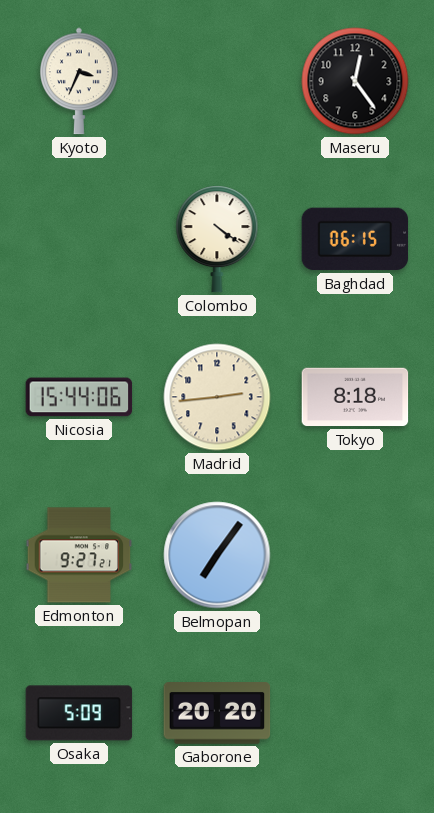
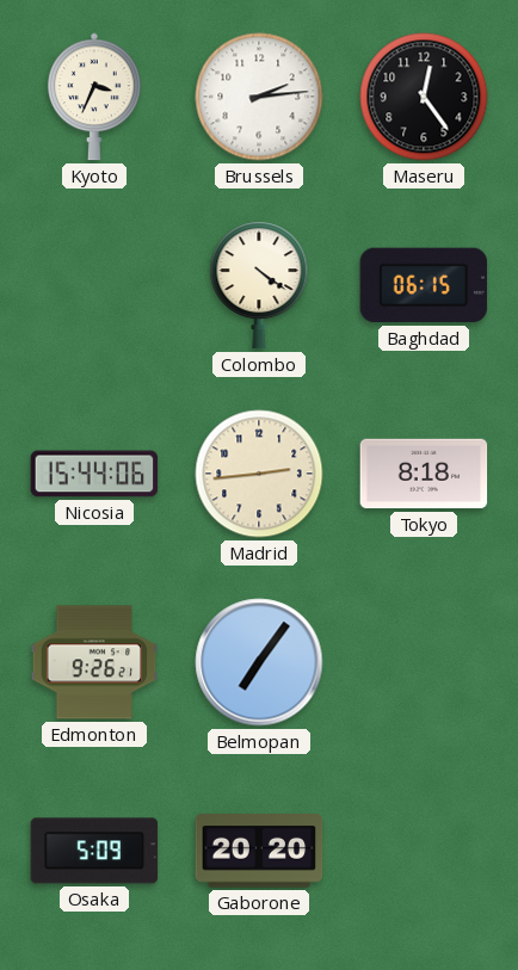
Brussels: none -> 2:14 (259, 97)
Edmonton: 9:27 -> 9:26 (94, 662)
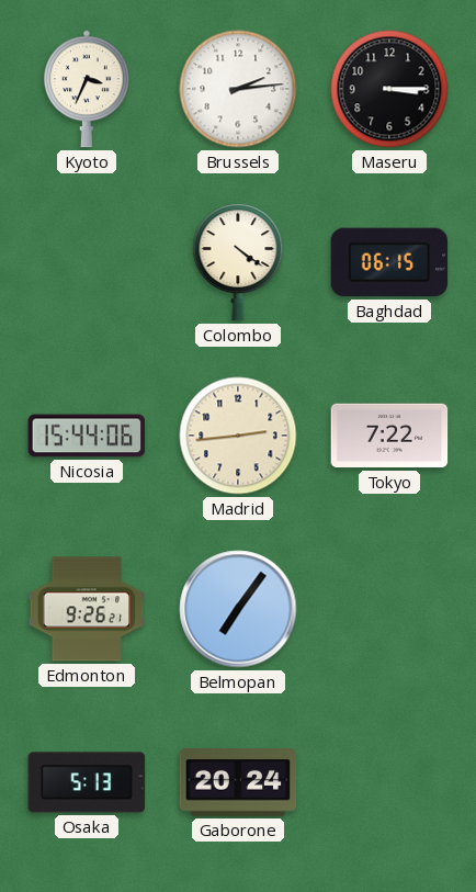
Maseru: 12:24 -> 3:15 (389, 89)
Tokyo: 8:18 -> 7:22 (389, 436)
Osaka: 5:09 -> 5:13 (87, 782)
Gaborone: 20:20 -> 20:24 (238, 783)
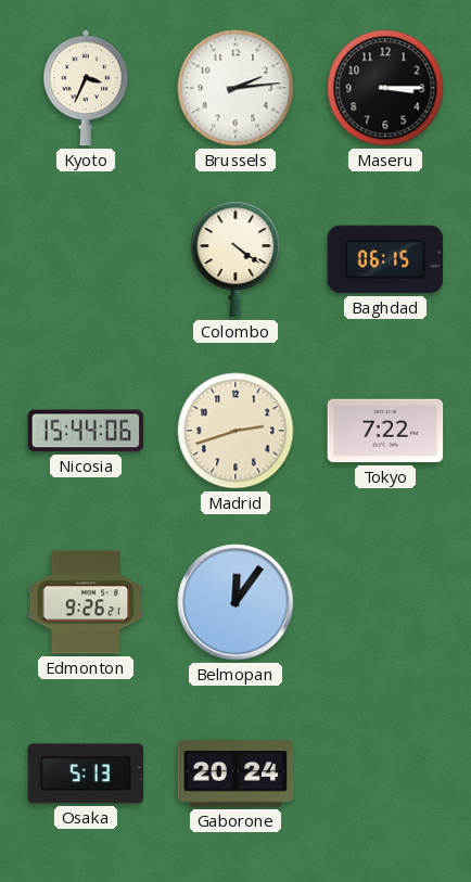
Madrid: 2:44 -> 2:42 (235, 431)
Belmopan: 7:06 -> 12:06 (235, 602)
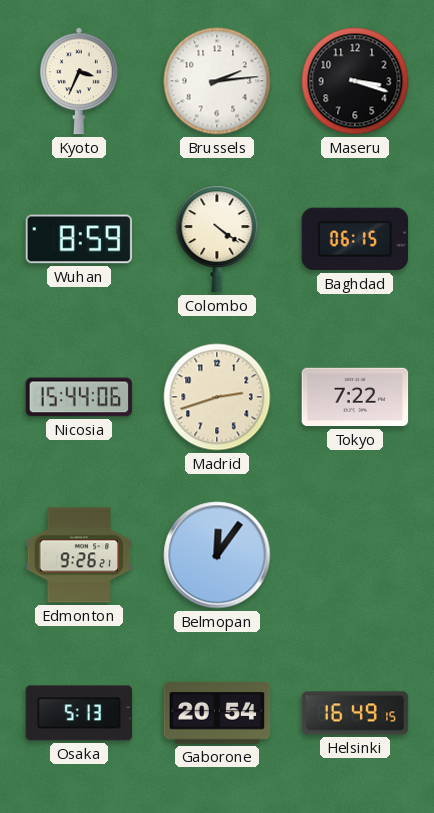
Maseru: 3:15 -> 3:18 (355, 81)
Wuhan: none -> 8:59 (79, 239)
Gaborone: 20:24 -> 20:54 (217, 714)
Helsinki: none -> 16:49 (355, 713)
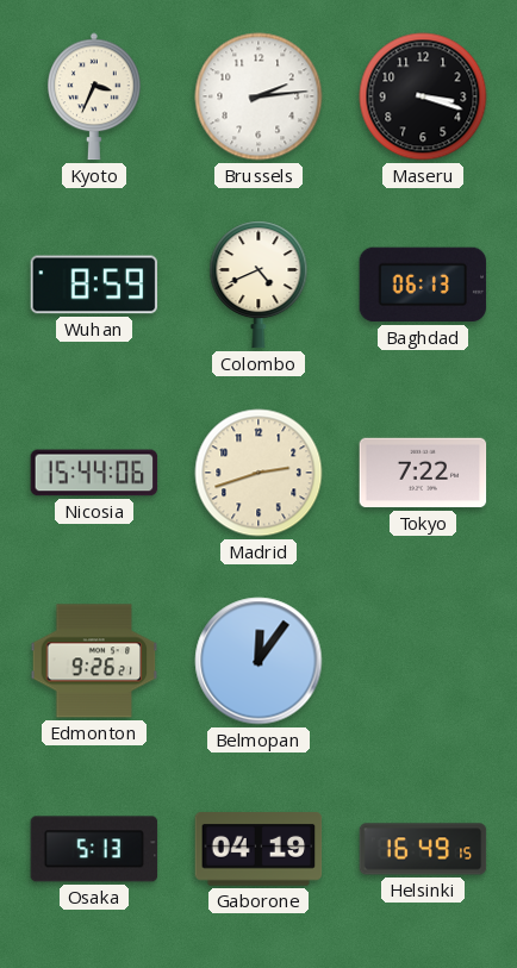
Colombo: 4:21 -> 4:41 (258, 285)
Baghdad: 06:15 -> 06:13 (423, 285)
Gaborone: 20:54 -> 04:19 (258, 850)
